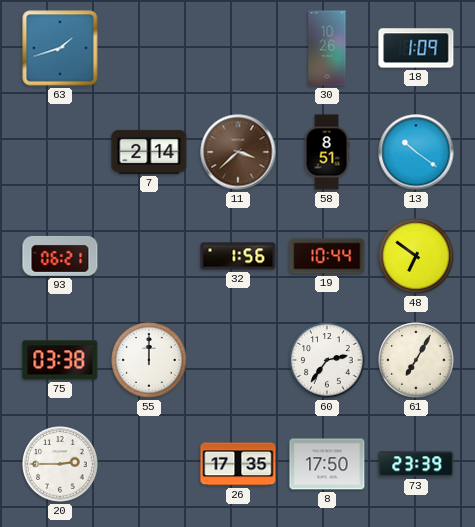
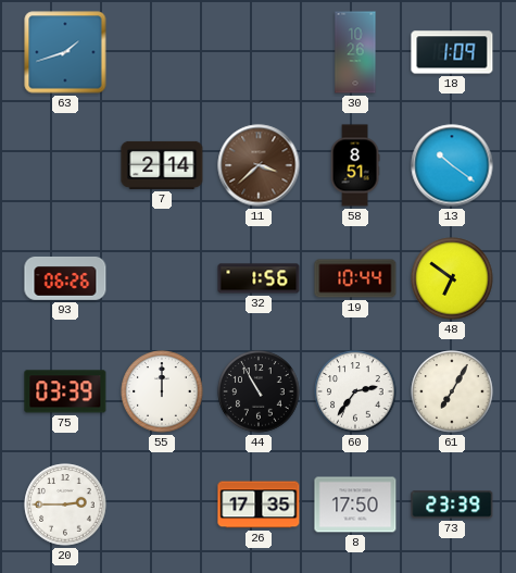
93: 06:21 -> 06:26 (65, 278)
75: 03:38 -> 03:39 (65, 391)
44: none -> 10:55 (259, 391)
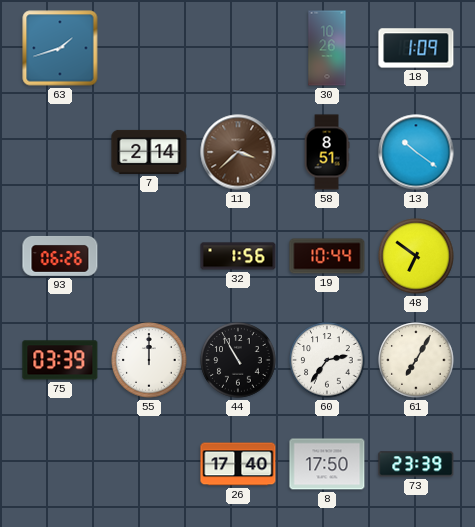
20: 2:45 -> none (65, 505)
26: 17:35 -> 17:40 (238, 464)
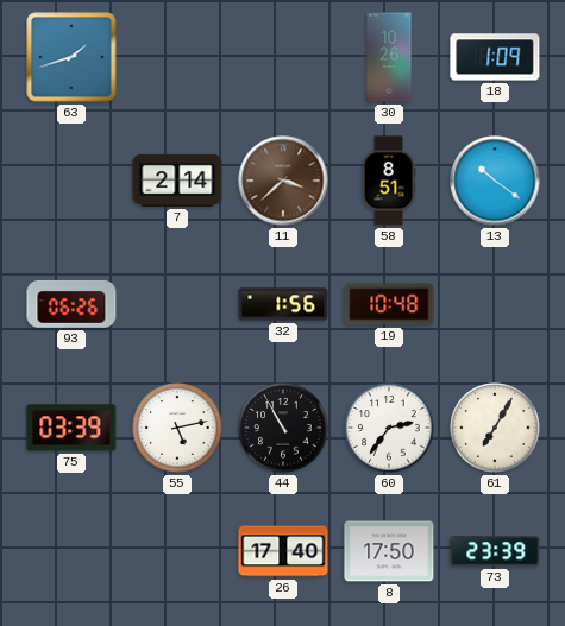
19: 10:44 -> 10:48 (389, 304)
48: 6:51 -> none (416, 256)
55: 12:00 -> 5:13 (177, 428)
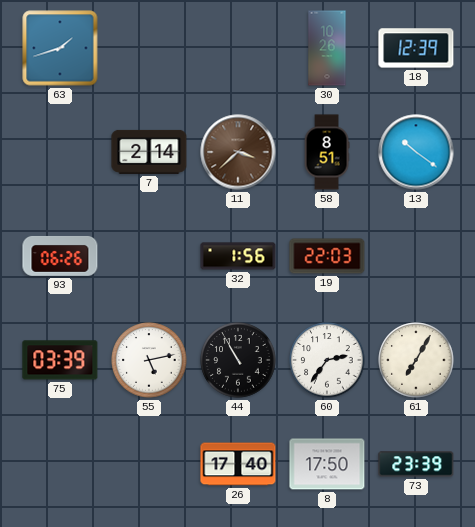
18: 1:09 -> 12:39 (416, 48)
19: 10:48 -> 22:03 (327, 256)
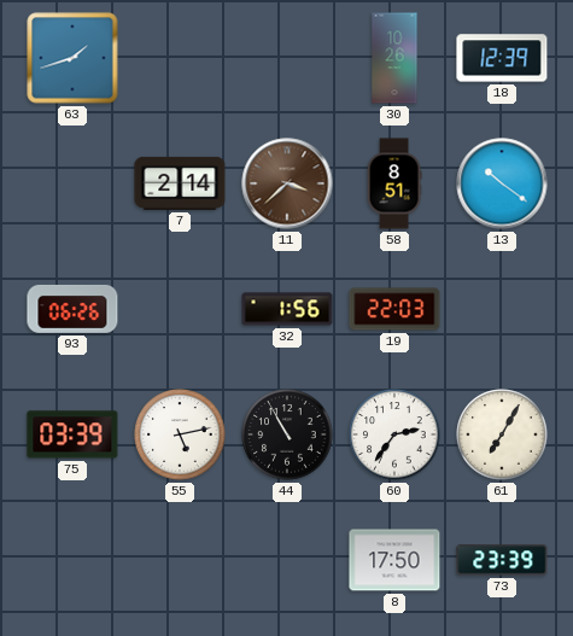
26: 17:40 -> none (238, 464)
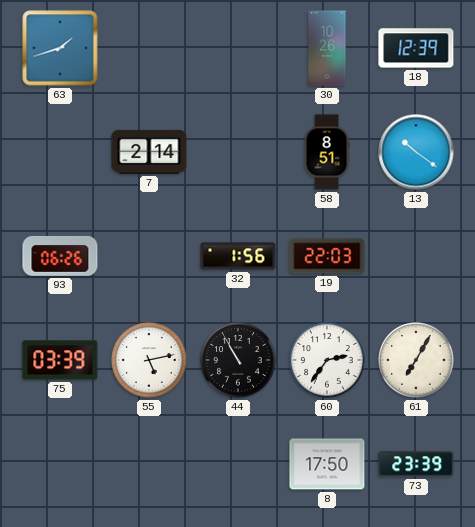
11: 3:38 -> none (287, 183)
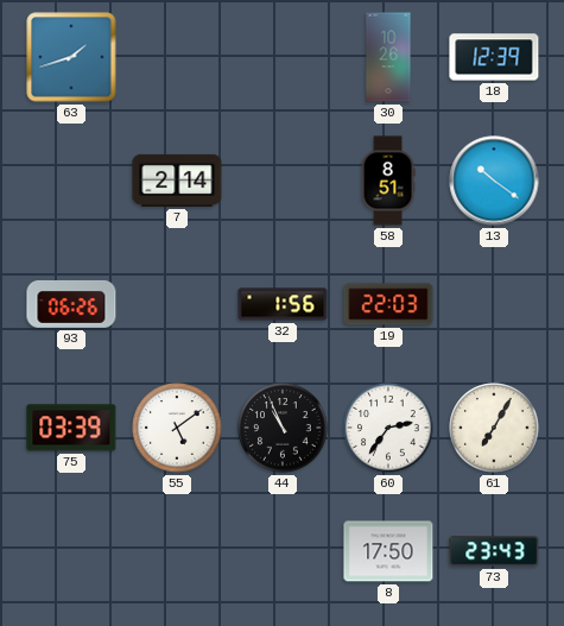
55: 5:13 -> 5:09 (177, 428)
44: 10:55 -> 10:56 (283, 428)
73: 23:39 -> 23:43 (494, 551)
